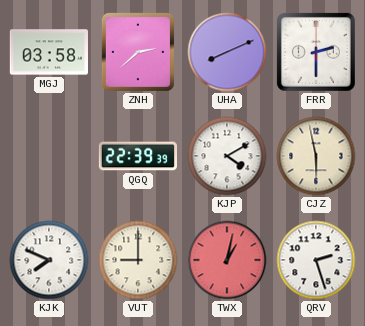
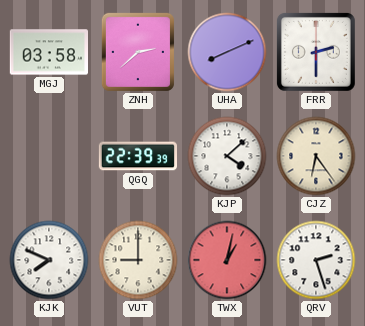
KJP: 4:10 -> 4:08 (227, 156)
CJZ: 5:58 -> 6:24 (316, 156)
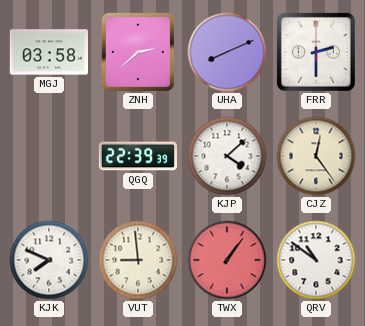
CJZ: 6:24 -> 12:24 (316, 156)
VUT: 9:00 -> 8:59 (138, 260)
TWX: 1:02 -> 1:06 (227, 260)
QRV: 2:27 -> 10:51 (316, 260)
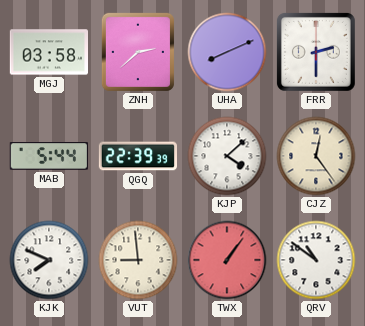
MAB: none -> 5:44 (49, 156)
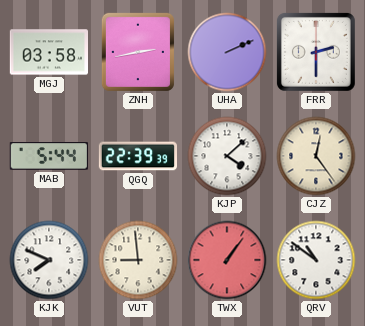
ZNH: 2:38 -> 2:43 (138, 52)
UHA: 8:11 -> 2:11 (227, 52)
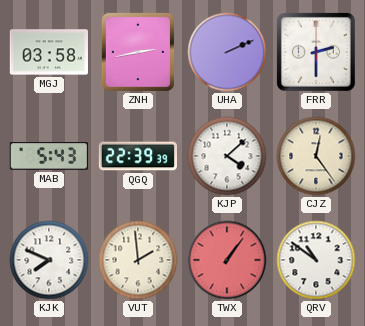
MAB: 5:44 -> 5:43 (49, 156)
VUT: 8:59 -> 1:59 (138, 260)
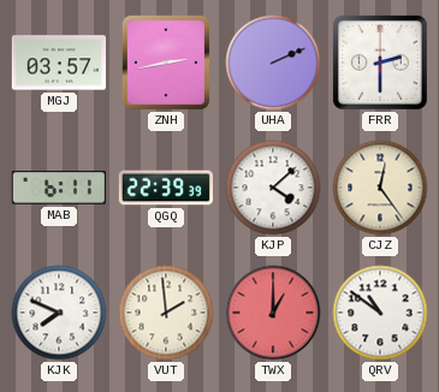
MGJ: 03:58 -> 03:57 (58, 63)
MAB: 5:43 -> 6:11 (59, 188)
TWX: 1:06 -> 1:00 (273, 313)
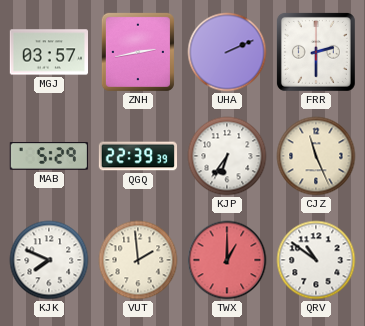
MAB: 6:11 -> 5:29 (49, 156)
KJP: 4:08 -> 6:36 (227, 156)
CJZ: 12:24 -> 11:26 (316, 156)
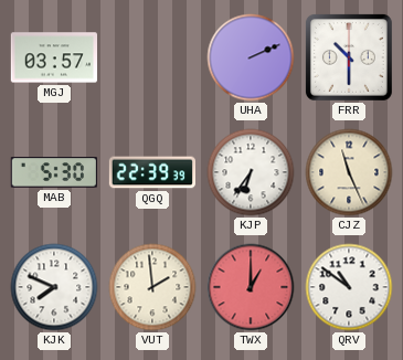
ZNH: 2:43 -> none (138, 52)
FRR: 2:30 -> 10:30 (349, 57)
MAB: 5:29 -> 5:30 (54, 172)
